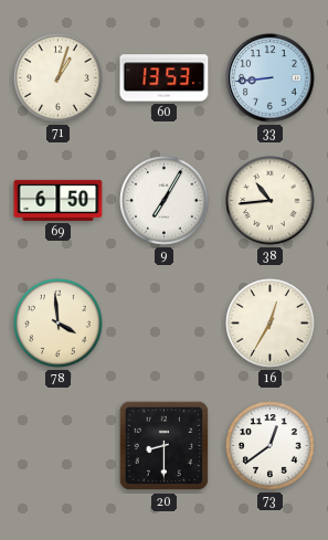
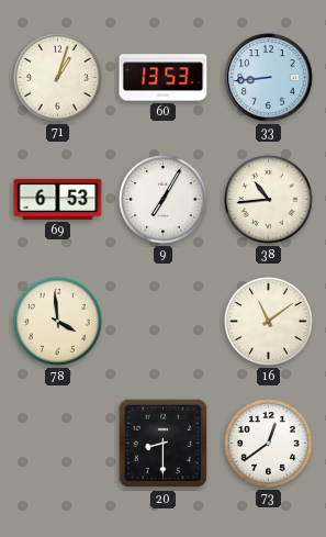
69: 6:50 -> 6:53 (58, 199)
16: 12:35 -> 11:09 (269, 322)
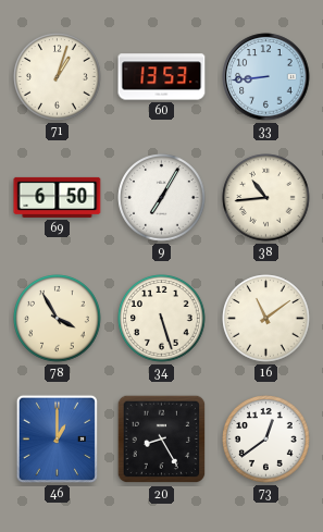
69: 6:53 -> 6:50 (58, 197)
78: 3:59 -> 3:55 (58, 319)
34: none -> 5:27 (162, 319)
46: none -> 1:00 (57, 438)
20: 8:30 -> 8:25 (162, 440)
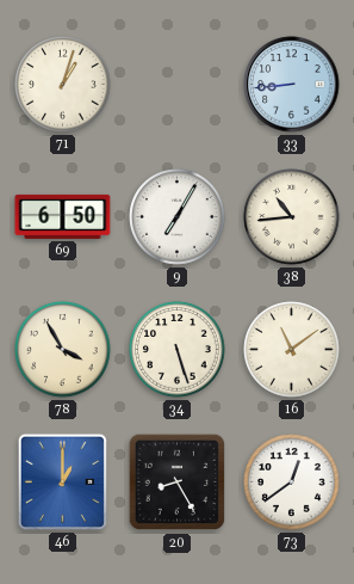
60: 13:53 -> none (162, 77)
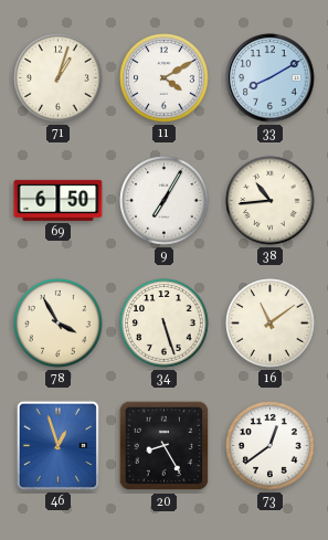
11: none -> 4:10 (165, 78)
33: 8:44 -> 8:10 (271, 78)
46: 1:00 -> 12:57 (57, 445)
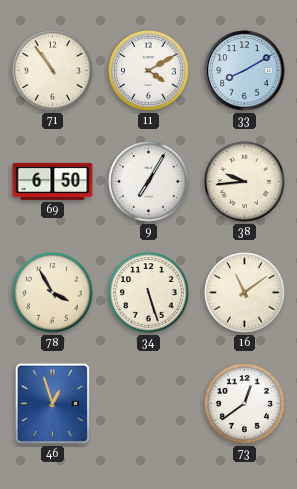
71: 1:03 -> 10:54 (53, 71)
38: 10:44 -> 9:44 (245, 182)
20: 8:25 -> none (165, 446)
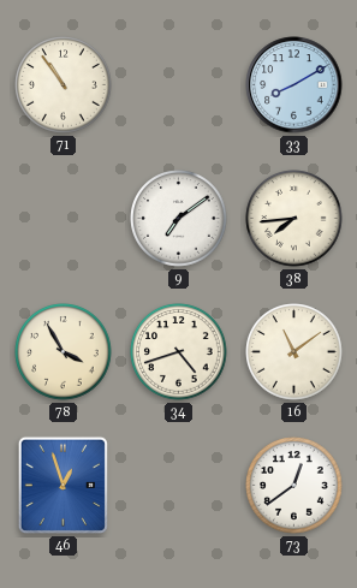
11: 4:10 -> none (149, 71)
69: 6:50 -> none (53, 181)
9: 7:05 -> 7:09 (179, 219)
38: 9:44 -> 7:44 (294, 219)
34: 5:27 -> 4:42 (179, 352)
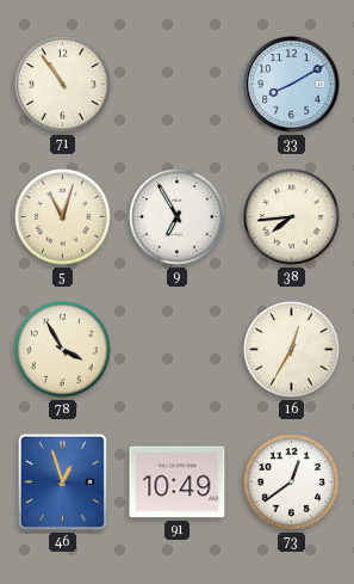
5: none -> 11:03 (63, 217)
9: 7:09 -> 6:55 (178, 217)
34: 4:42 -> none (179, 352)
16: 11:09 -> 12:35 (292, 350)
91: none -> 10:49 (178, 482)
